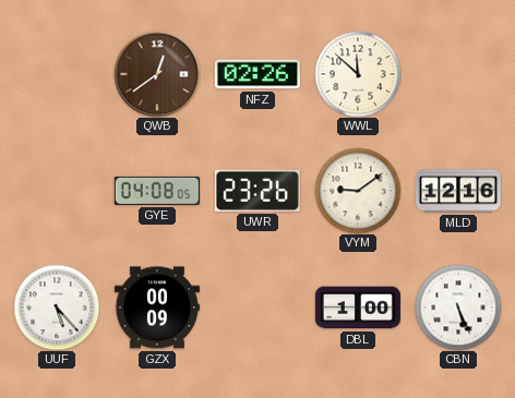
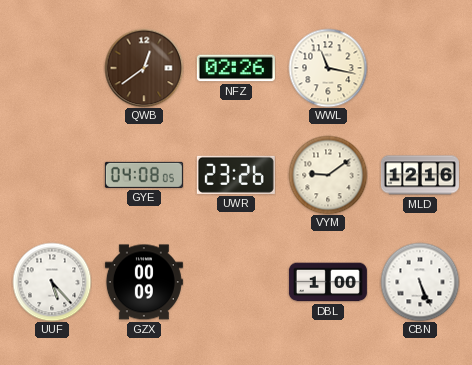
WWL: 11:52 -> 11:17 (328, 68)
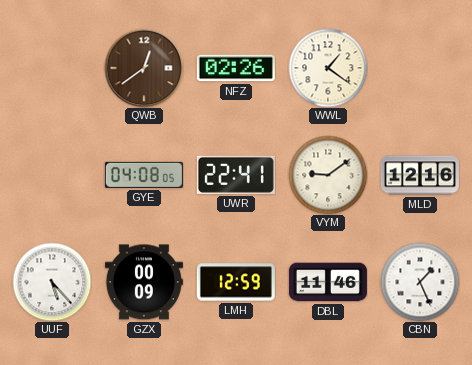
WWL: 11:17 -> 1:21 (328, 68)
UWR: 23:26 -> 22:41 (236, 175)
LMH: none -> 12:59 (236, 282)
DBL: 1:00 -> 11:46 (328, 282)
CBN: 5:26 -> 1:26 (420, 282)
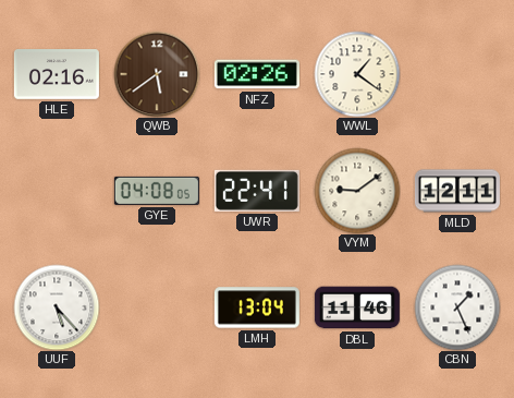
HLE: none -> 02:16 (57, 75)
QWB: 12:39 -> 5:39 (157, 74)
MLD: 12:16 -> 12:11 (457, 191)
GZX: 00:09 -> none (144, 282)
LMH: 12:59 -> 13:04 (257, 307)
